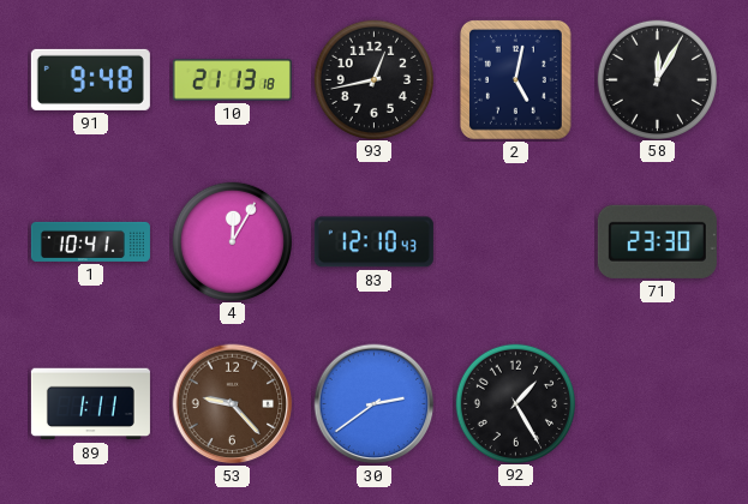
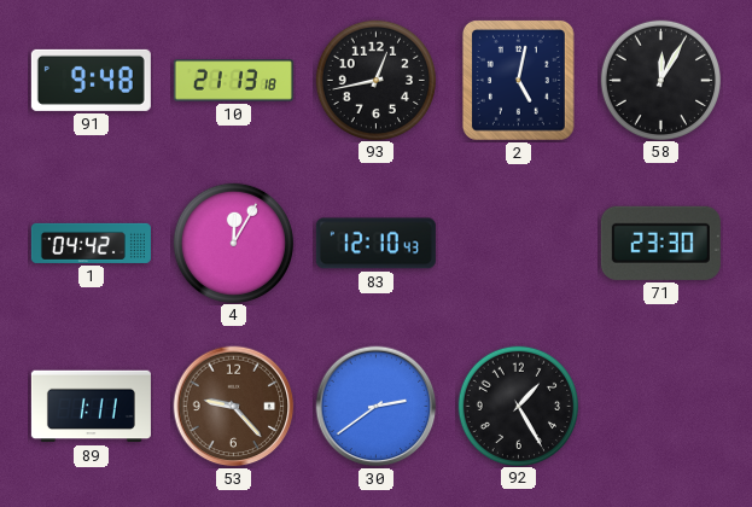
1: 10:41 -> 04:42 (91, 243)
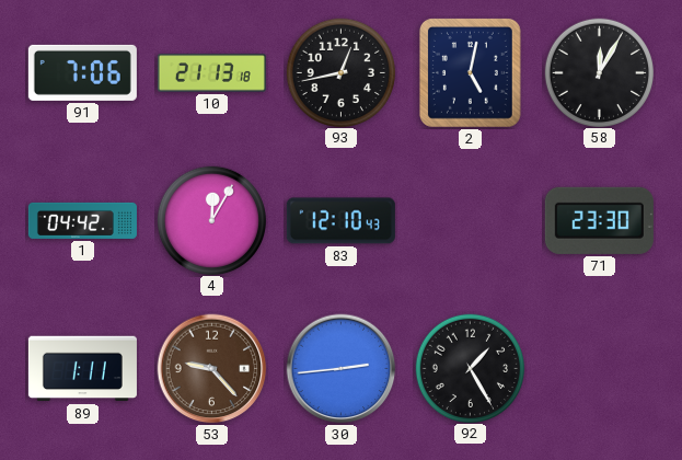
91: 9:48 -> 7:06 (82, 72)
30: 2:39 -> 2:44 (342, 369)
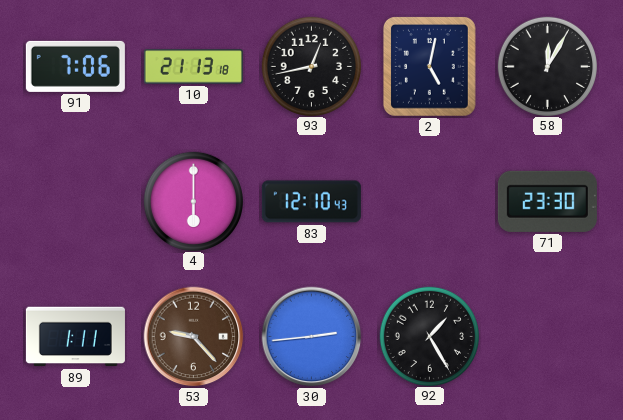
1: 04:42 -> none (82, 220)
4: 12:05 -> 6:00 (193, 201)
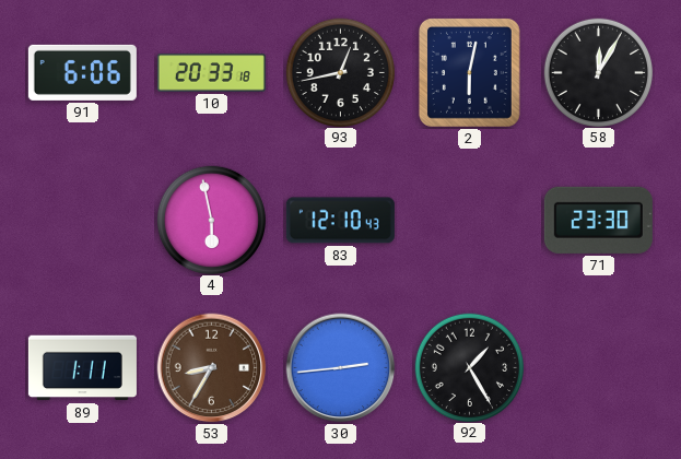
91: 7:06 -> 6:06 (82, 72)
10: 21:13 -> 20:33 (211, 73)
2: 5:02 -> 6:02 (469, 73)
4: 6:00 -> 5:58 (211, 220)
53: 9:23 -> 8:35 (212, 368)
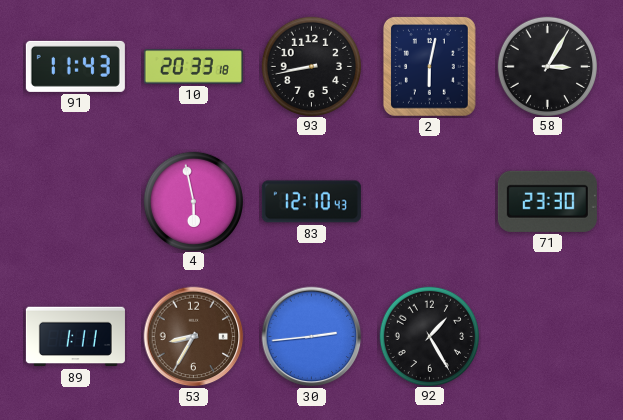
91: 6:06 -> 11:43 (75, 66)
93: 12:43 -> 8:43 (311, 66)
58: 12:05 -> 3:05 (547, 66)
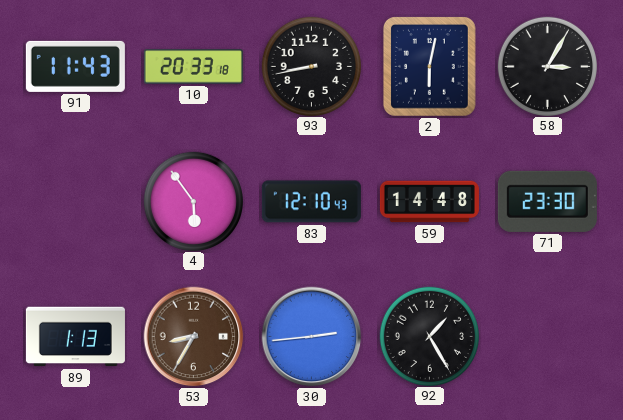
4: 5:58 -> 5:54 (193, 201)
59: none -> 14:48 (429, 202)
89: 1:11 -> 1:13 (75, 337)
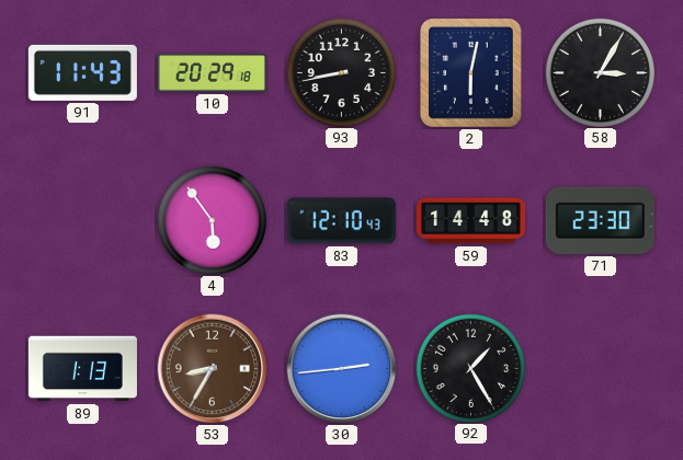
10: 20:33 -> 20:29 (212, 73)
